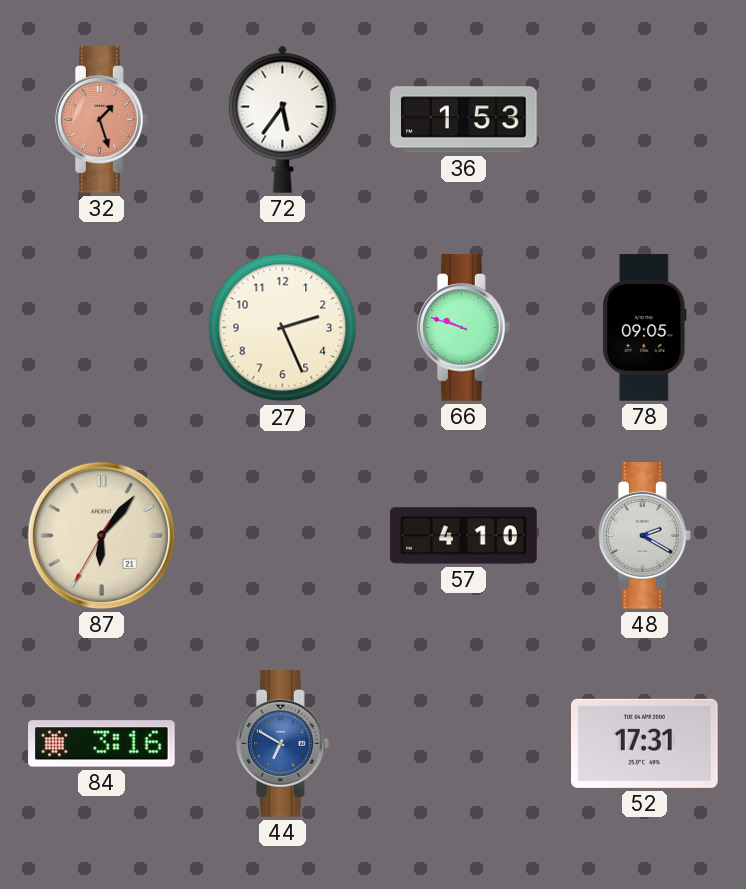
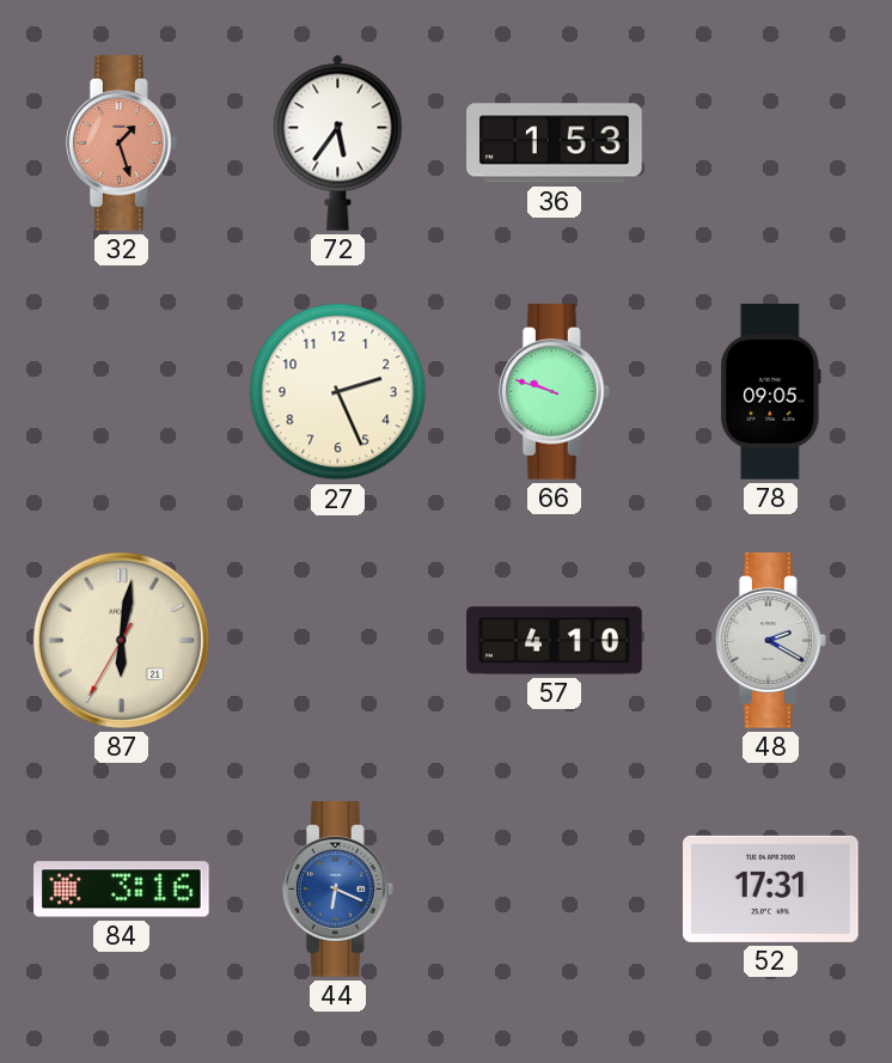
87: 6:06 -> 6:01 (121, 640)
44: 6:50 -> 6:19 (337, 890)
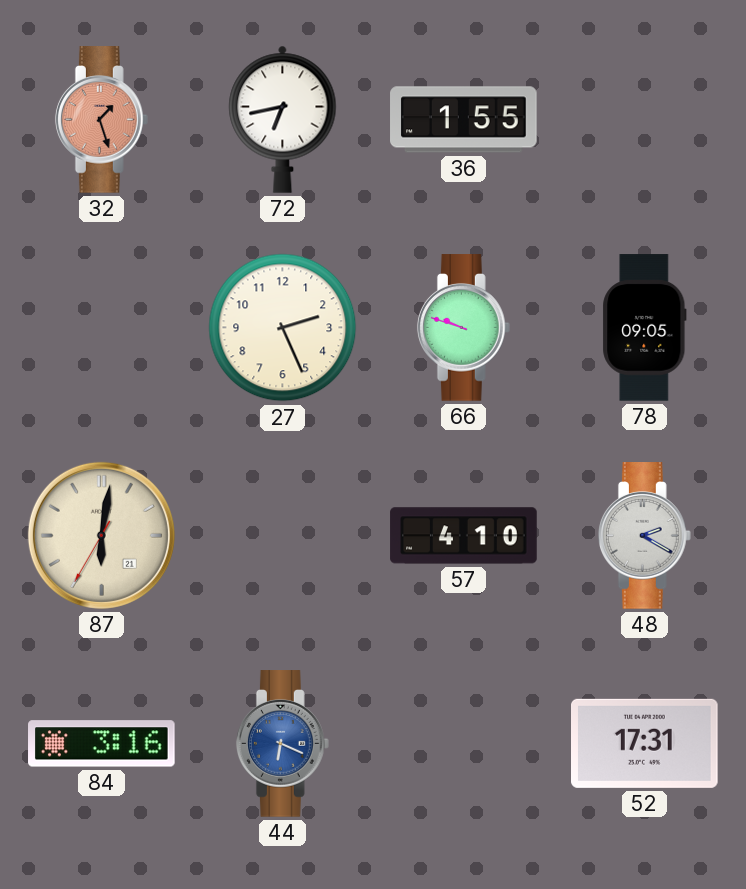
72: 5:36 -> 6:43 (283, 119)
36: 1:53 -> 1:55 (464, 120)
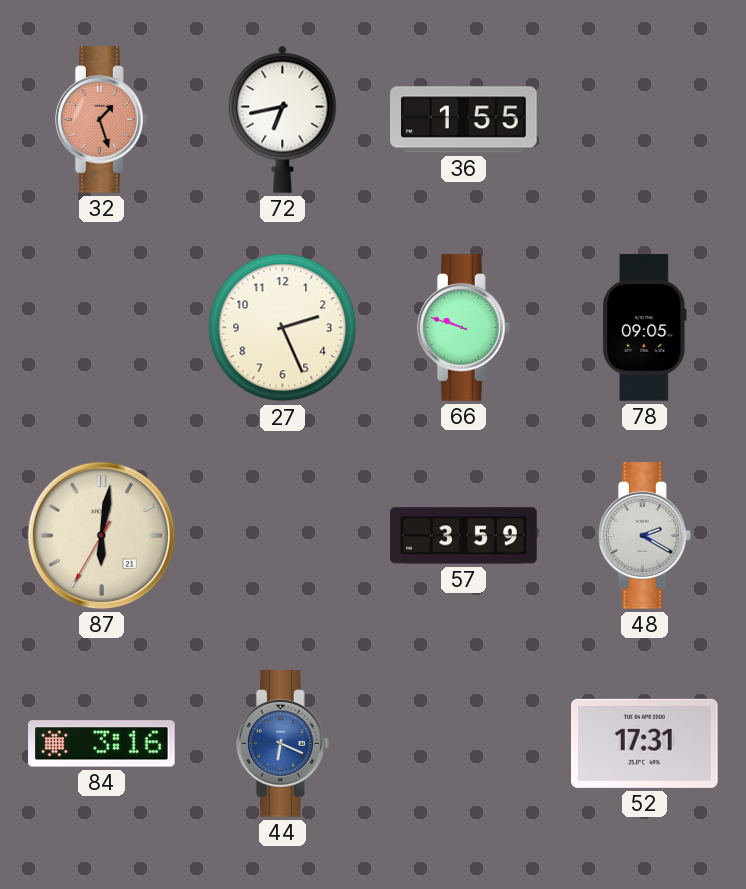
57: 4:10 -> 3:59 (464, 536)
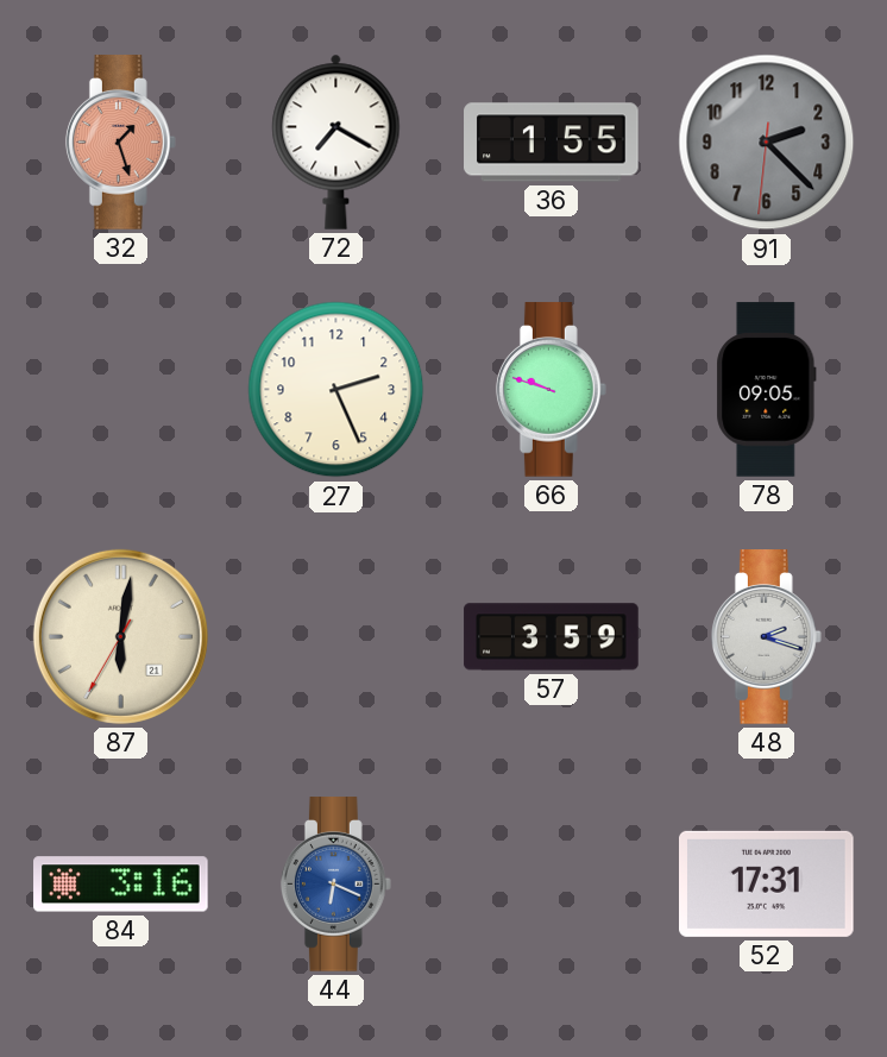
72: 6:43 -> 7:20 (336, 141)
91: none -> 2:22 (767, 143)
48: 2:20 -> 2:18 (766, 637)
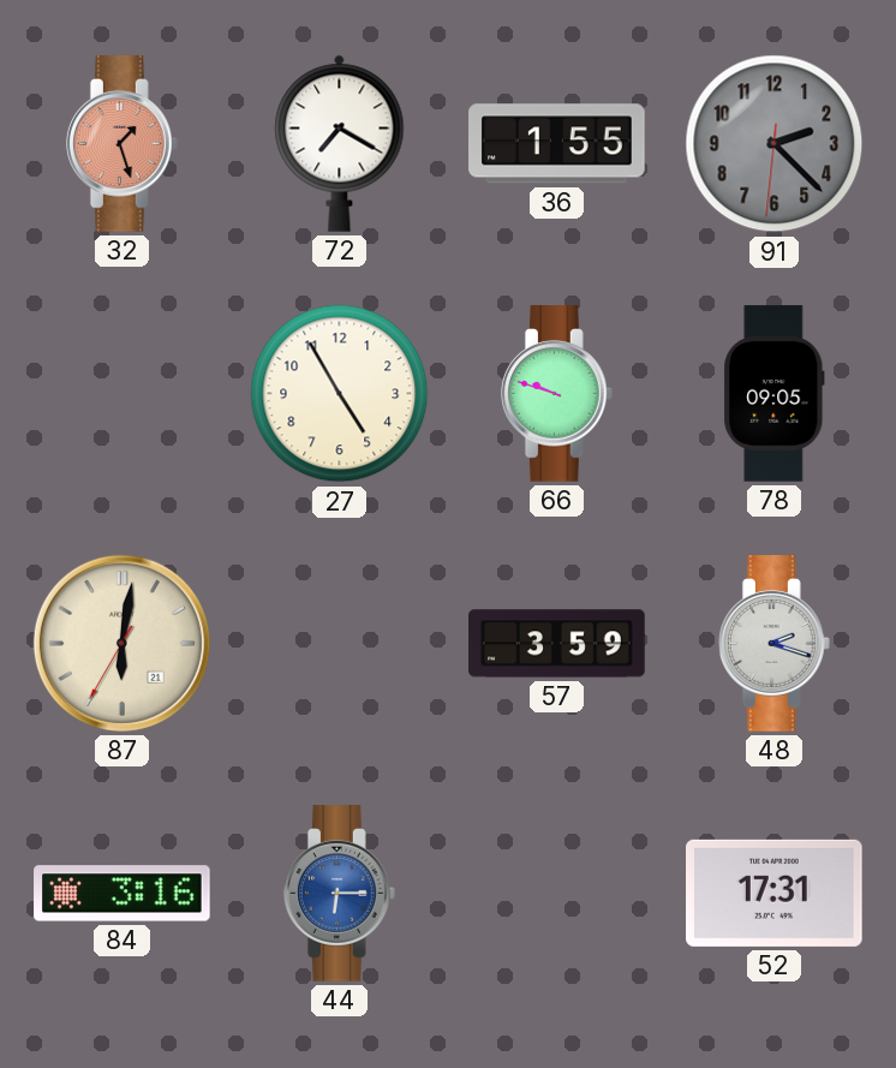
27: 2:26 -> 4:55 (340, 394)
44: 6:19 -> 6:15 (339, 894)
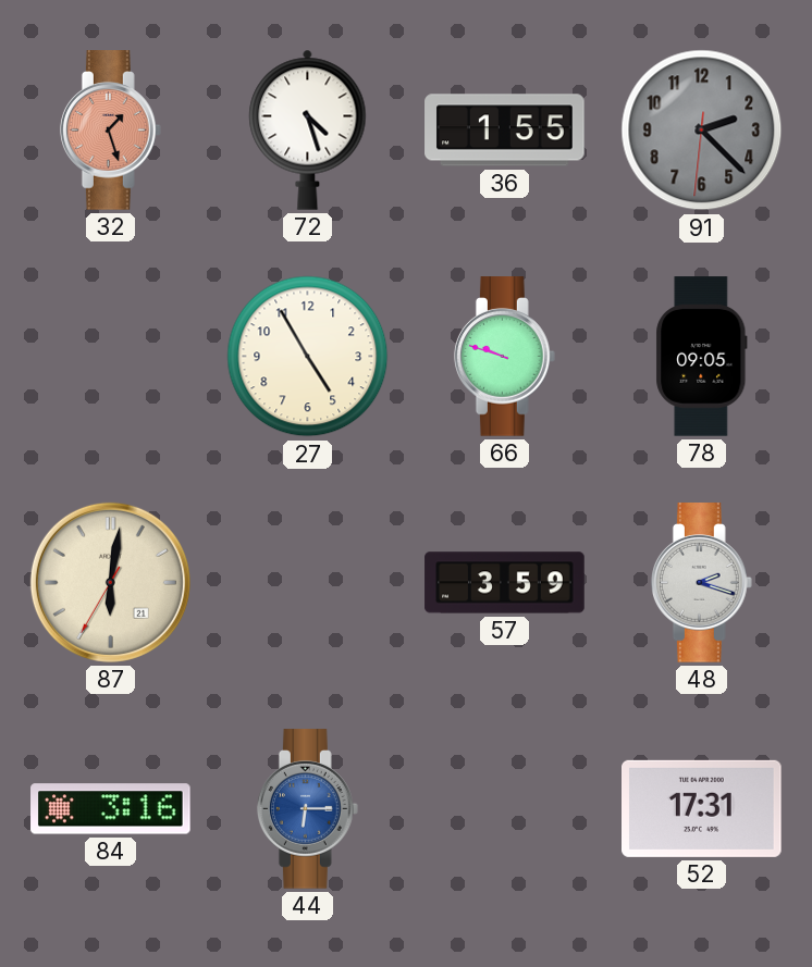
72: 7:20 -> 4:27 (308, 129)
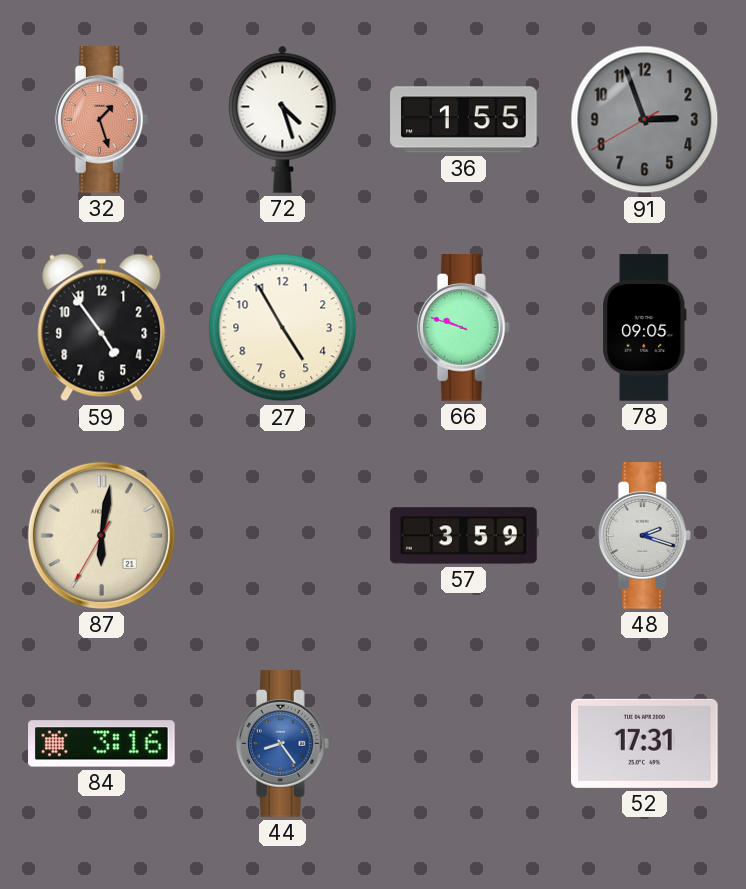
91: 2:22 -> 2:56 (645, 120)
59: none -> 4:54 (102, 328)
44: 6:15 -> 8:24 (282, 744)
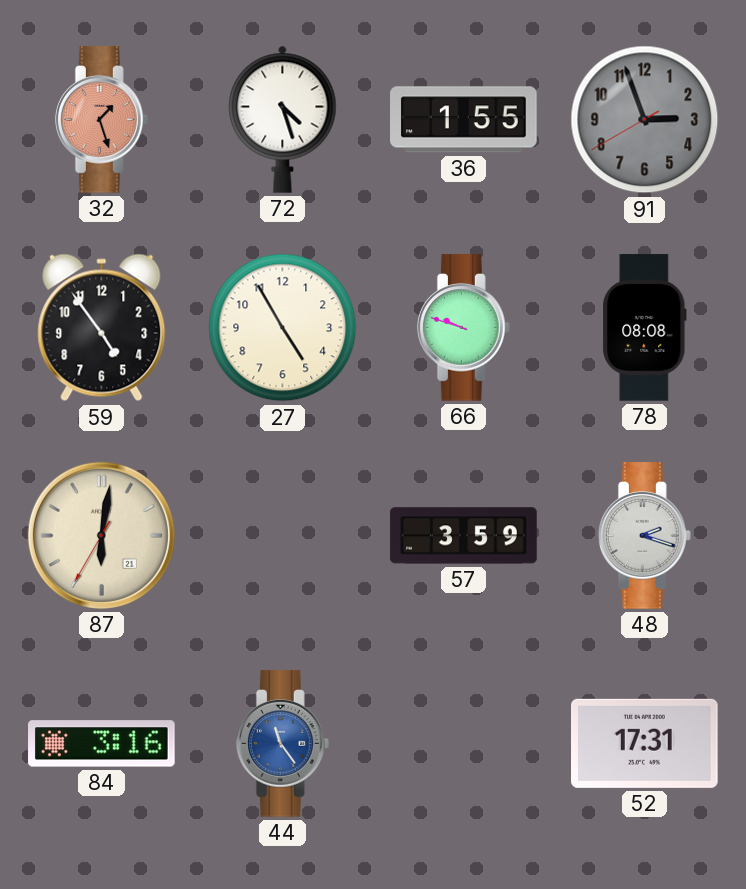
78: 09:05 -> 08:08 (645, 328)
44: 8:24 -> 11:24 (282, 744)
